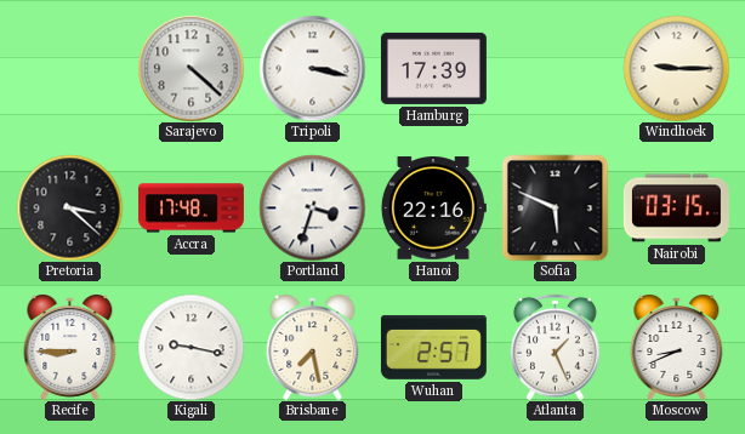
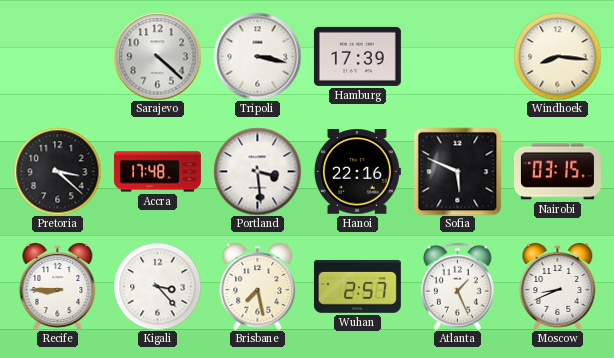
Windhoek: 9:15 -> 8:16 (557, 56)
Portland: 3:33 -> 3:29 (257, 171)
Kigali: 9:17 -> 3:23 (157, 286)
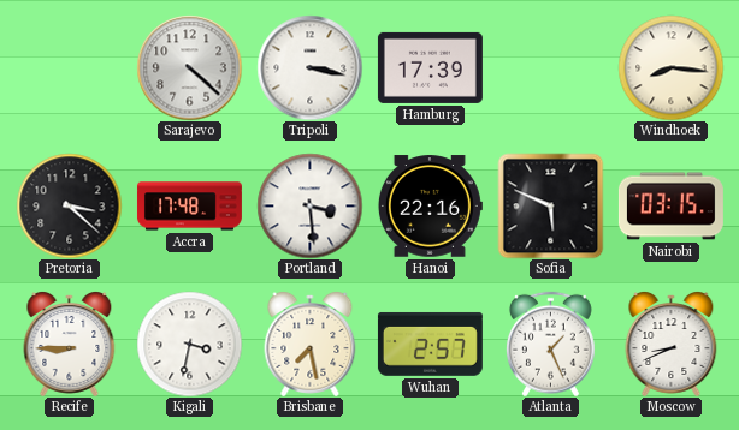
Kigali: 3:23 -> 3:32 (189, 344)
